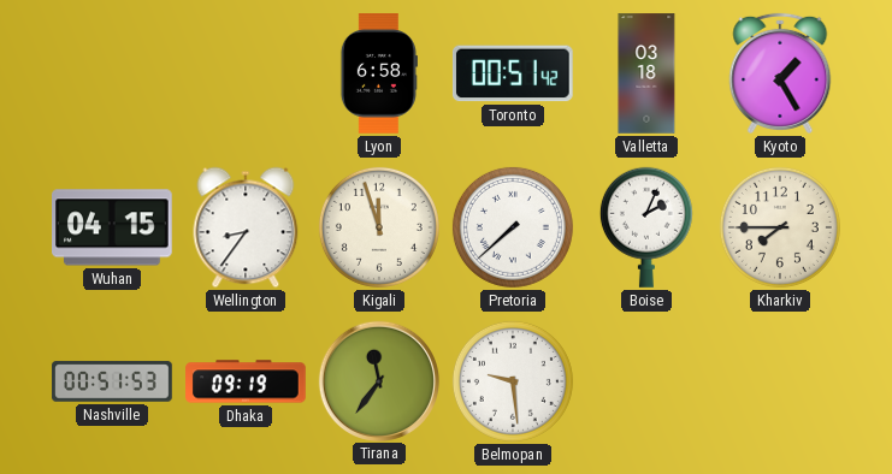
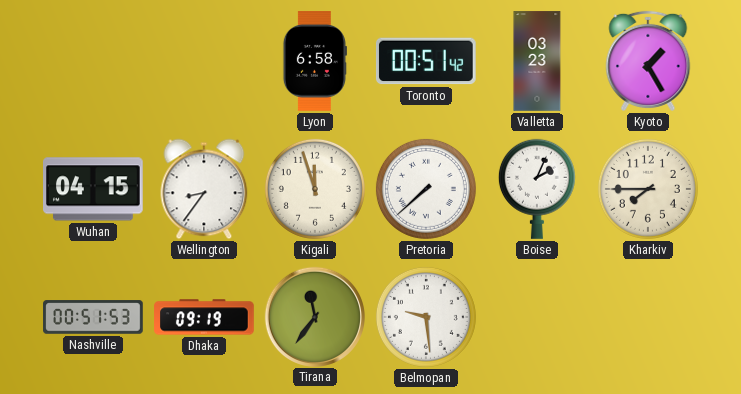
Valletta: 03:18 -> 03:23 (537, 61)
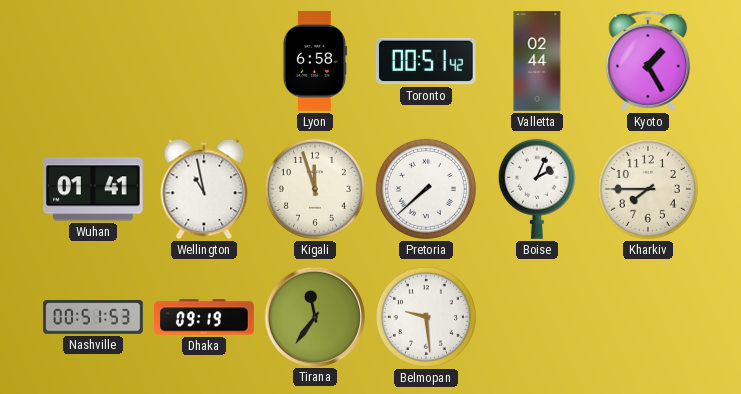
Valletta: 03:23 -> 02:44 (537, 61)
Wuhan: 04:15 -> 01:41 (94, 189)
Wellington: 8:36 -> 10:58 (204, 189)
